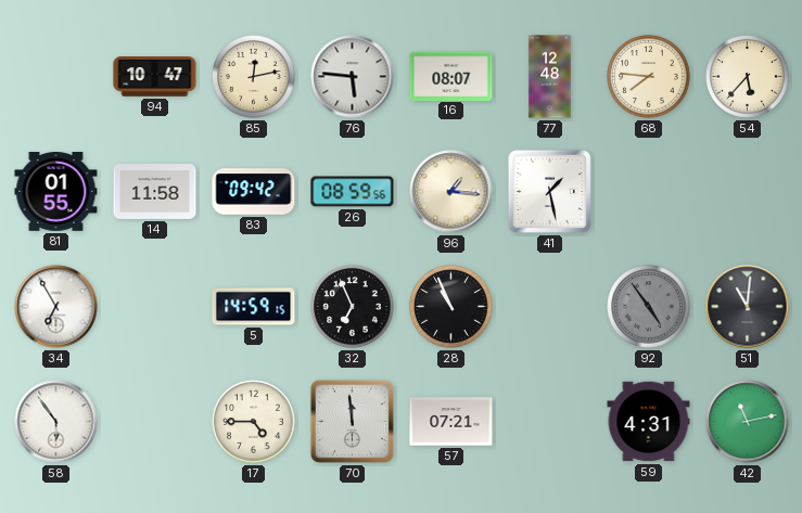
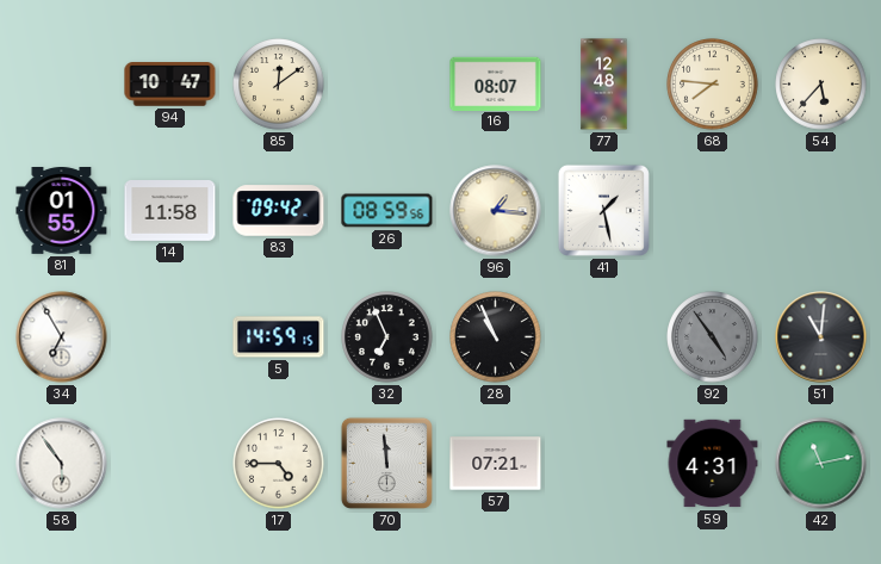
85: 12:13 -> 12:09 (279, 85)
76: 5:46 -> none (353, 77)
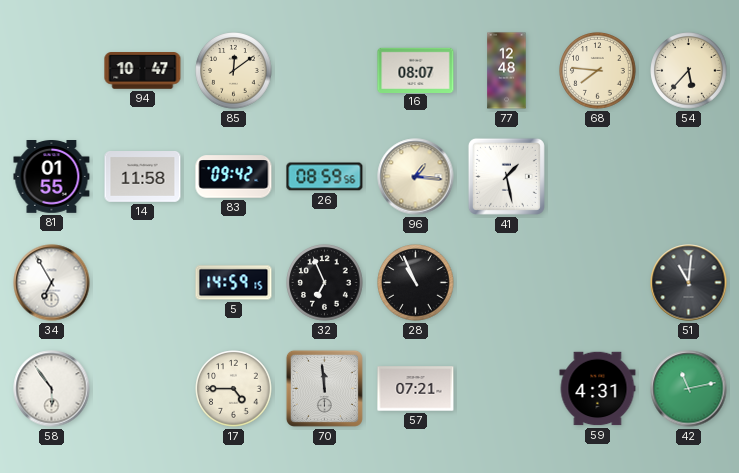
92: 4:54 -> none (713, 337)
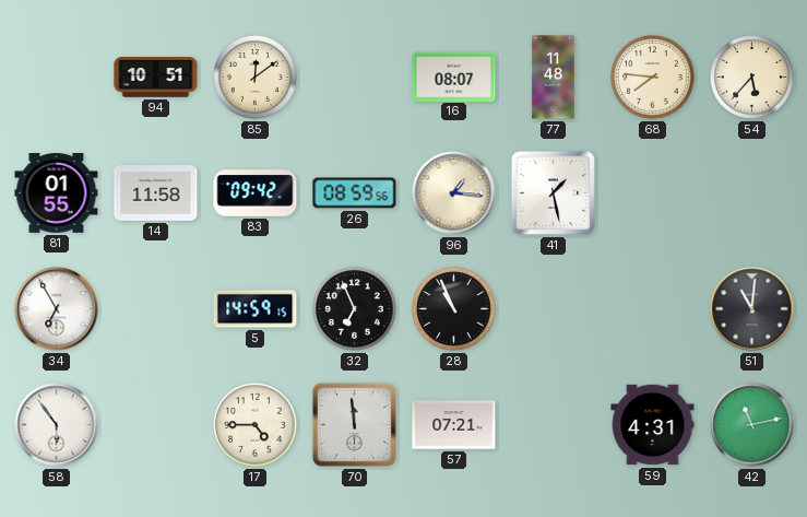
94: 10:47 -> 10:51 (156, 78)
77: 12:48 -> 11:48 (554, 78)
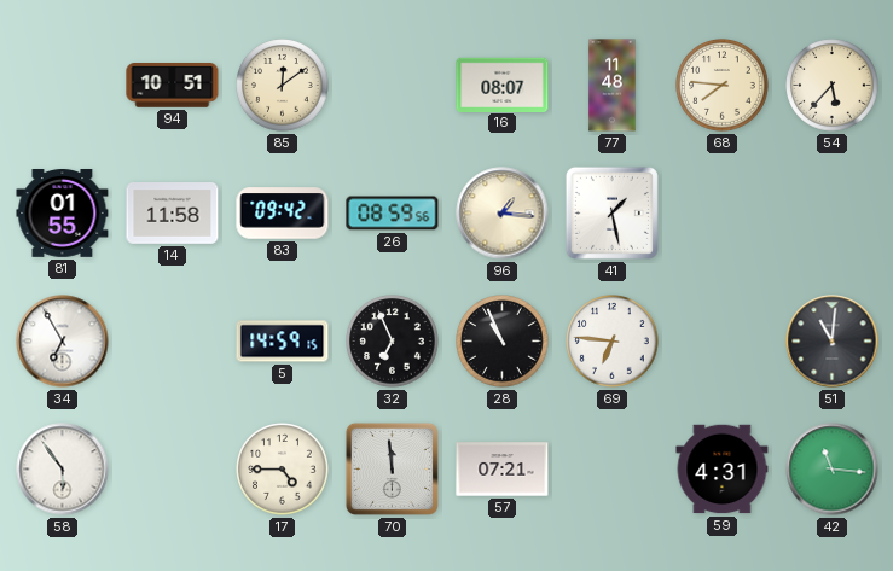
69: none -> 6:46 (613, 342)
42: 11:13 -> 11:16 (833, 470)
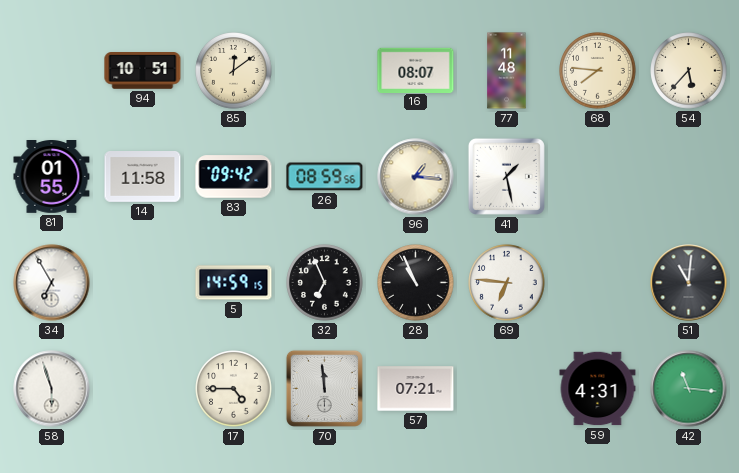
58: 5:54 -> 5:57 (52, 389)
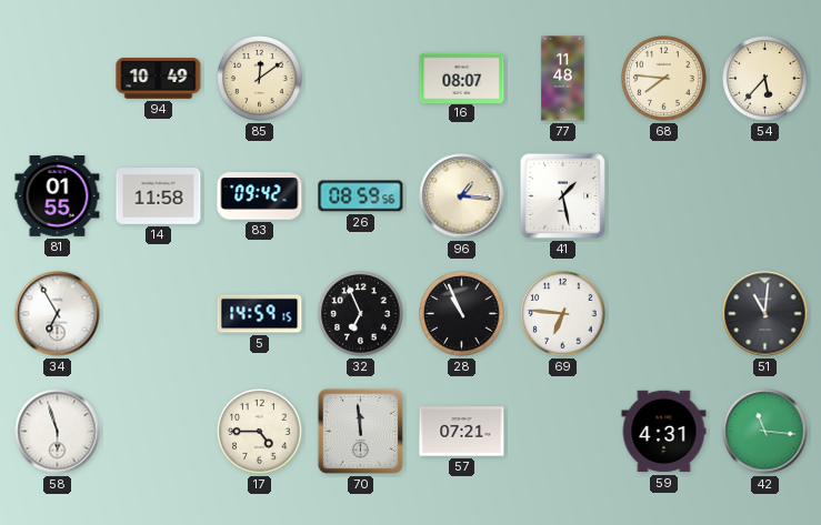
94: 10:51 -> 10:49 (159, 79)
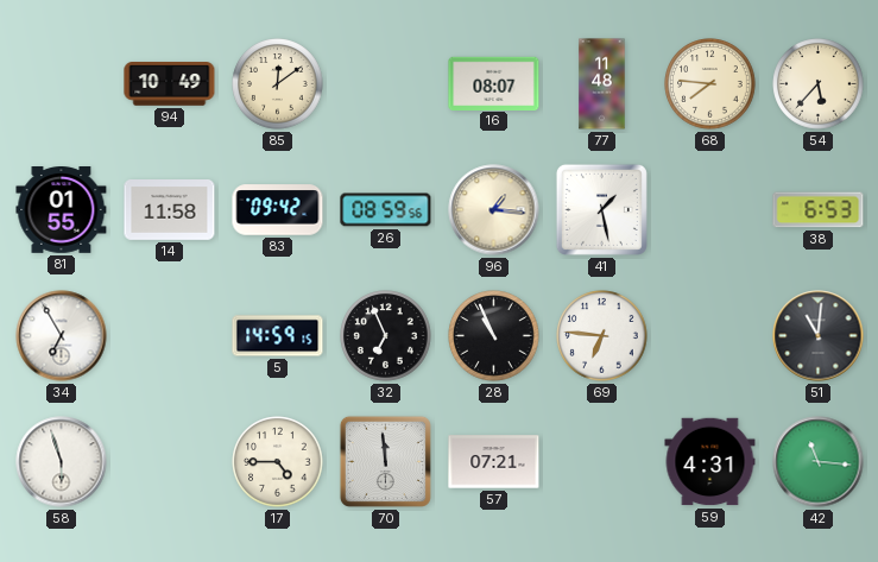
38: none -> 6:53 (819, 210)
